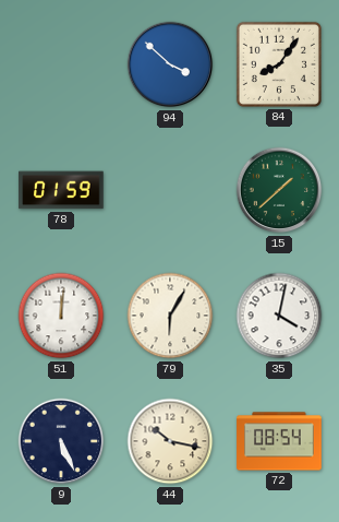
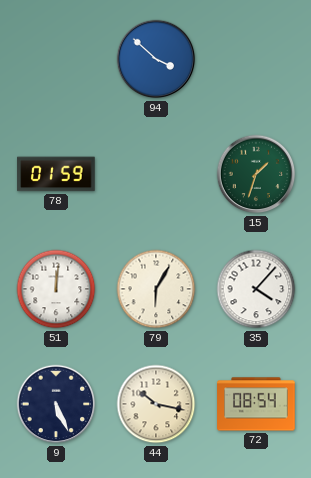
84: 8:06 -> none (279, 64)
15: 1:38 -> 1:33 (256, 174)
35: 4:02 -> 4:07 (256, 289)
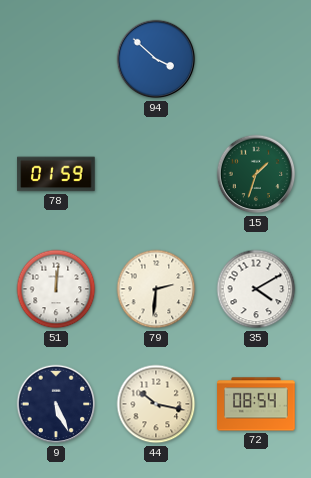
79: 6:05 -> 2:31 (156, 289)
35: 4:07 -> 4:10 (256, 289)
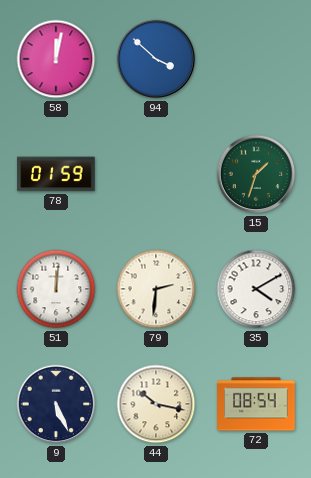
58: none -> 12:02 (56, 59)
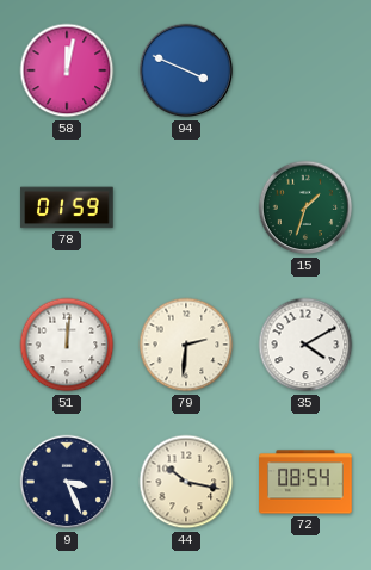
94: 3:52 -> 3:49 (186, 70)
9: 5:26 -> 3:26 (67, 482)
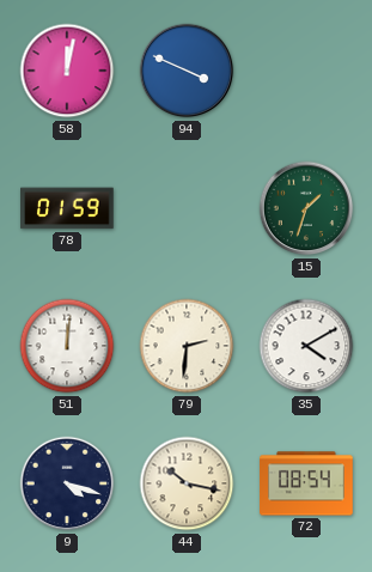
9: 3:26 -> 4:18 (67, 483)
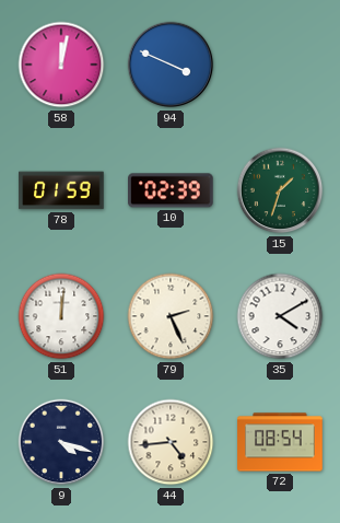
10: none -> 02:39 (172, 190)
79: 2:31 -> 2:26 (171, 316)
44: 10:17 -> 4:44 (171, 442)
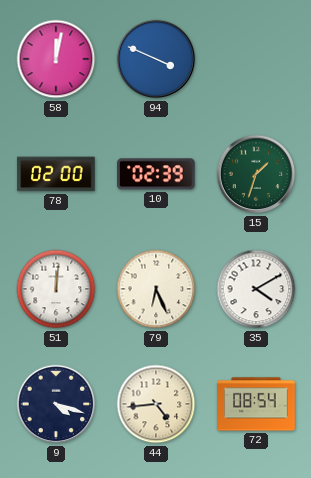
78: 01:59 -> 02:00 (56, 174)
79: 2:26 -> 6:26 (156, 289)
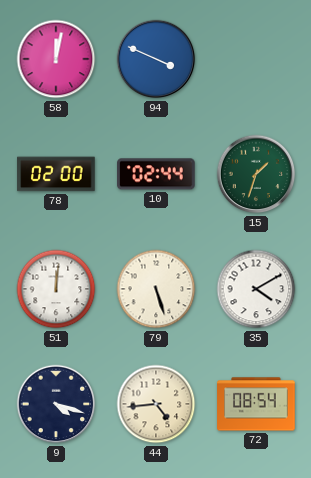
10: 02:39 -> 02:44 (157, 174)
79: 6:26 -> 5:27 (156, 289)
